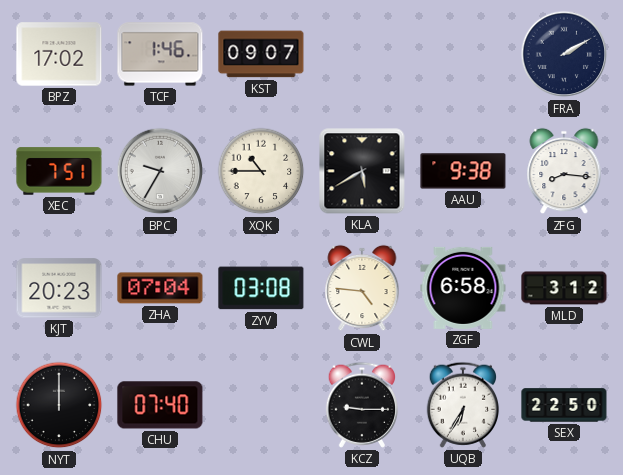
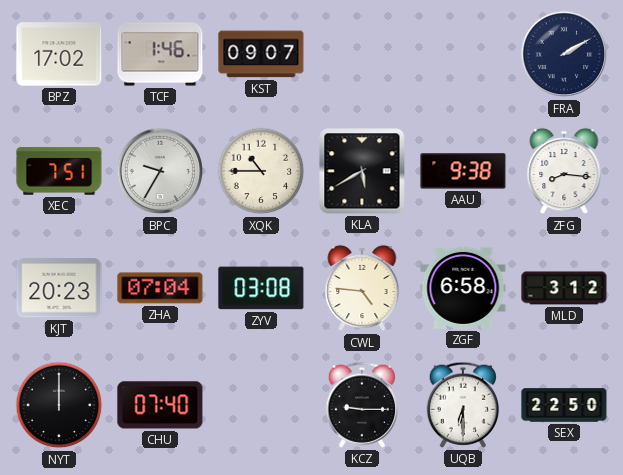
UQB: 6:35 -> 6:30 (463, 405)
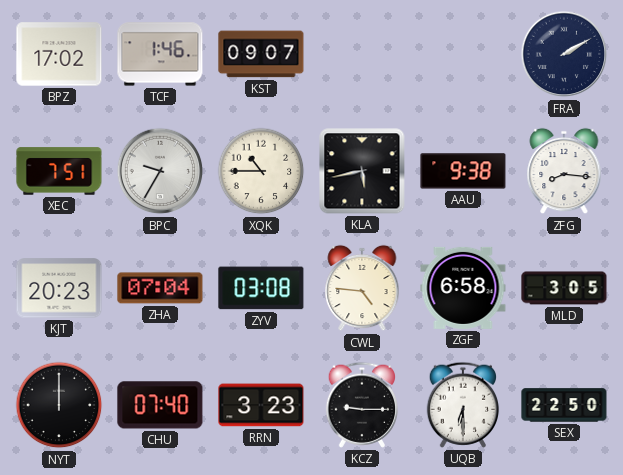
KLA: 5:40 -> 5:43 (362, 171)
MLD: 3:12 -> 3:05 (564, 288)
RRN: none -> 3:23 (261, 405)
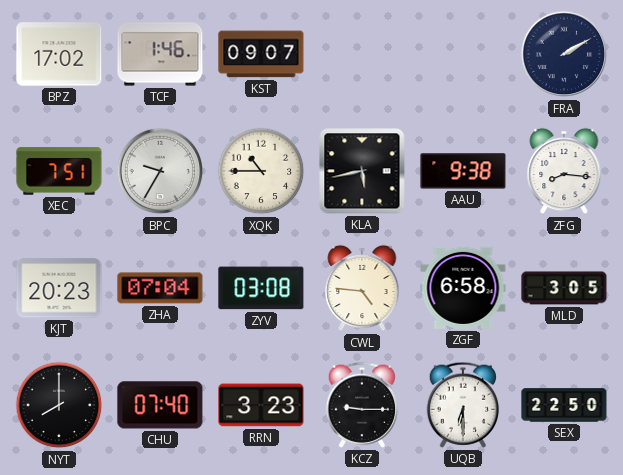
NYT: 12:00 -> 8:00 (59, 405)
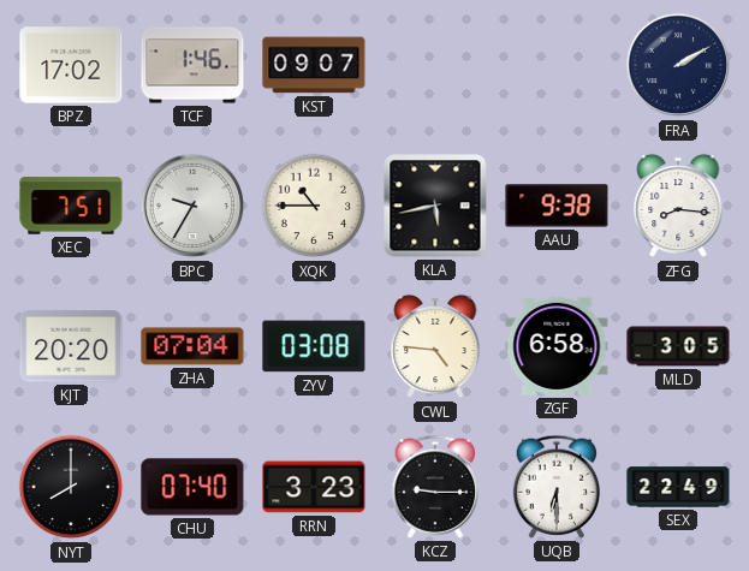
KJT: 20:23 -> 20:20 (71, 346)
SEX: 22:50 -> 22:49 (678, 487)
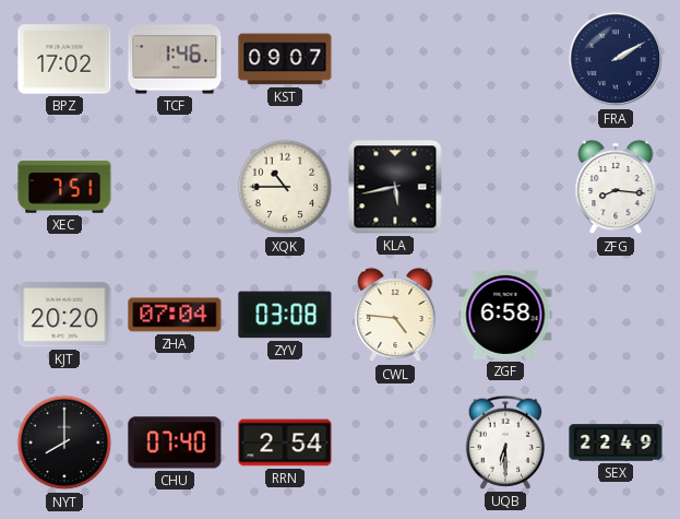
BPC: 9:35 -> none (192, 206)
AAU: 9:38 -> none (557, 206)
MLD: 3:05 -> none (678, 346)
RRN: 3:23 -> 2:54 (285, 443)
KCZ: 9:15 -> none (435, 487)
